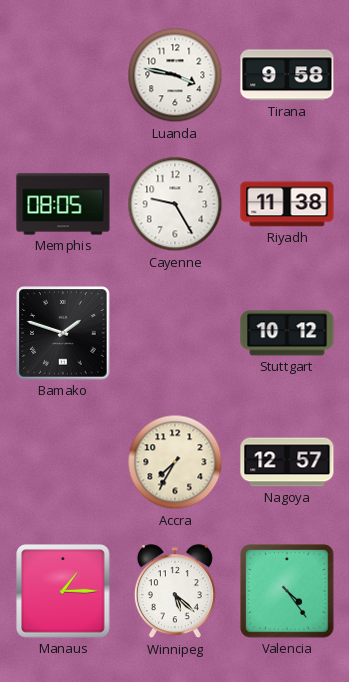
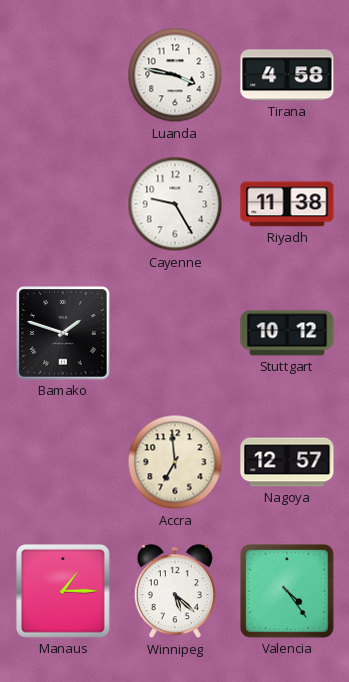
Tirana: 9:58 -> 4:58 (287, 75)
Memphis: 08:05 -> none (63, 204)
Accra: 7:35 -> 6:59 (175, 462)
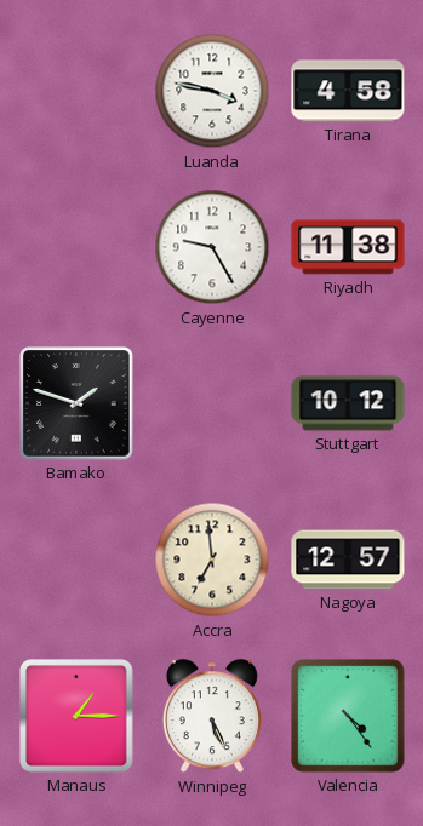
Winnipeg: 5:22 -> 5:26 (212, 717)
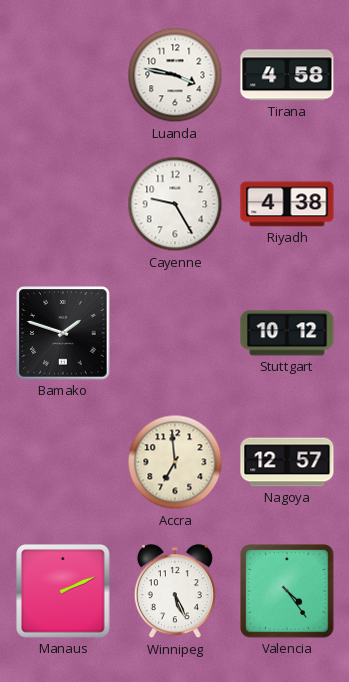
Riyadh: 11:38 -> 4:38 (287, 204)
Manaus: 1:15 -> 2:11 (63, 591)
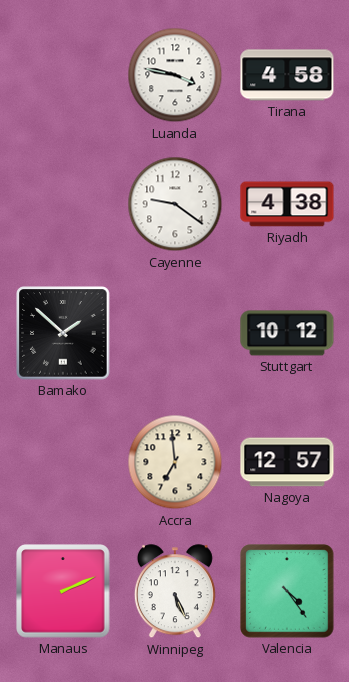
Cayenne: 9:25 -> 9:21 (175, 204)
Bamako: 1:48 -> 1:52 (63, 333)
